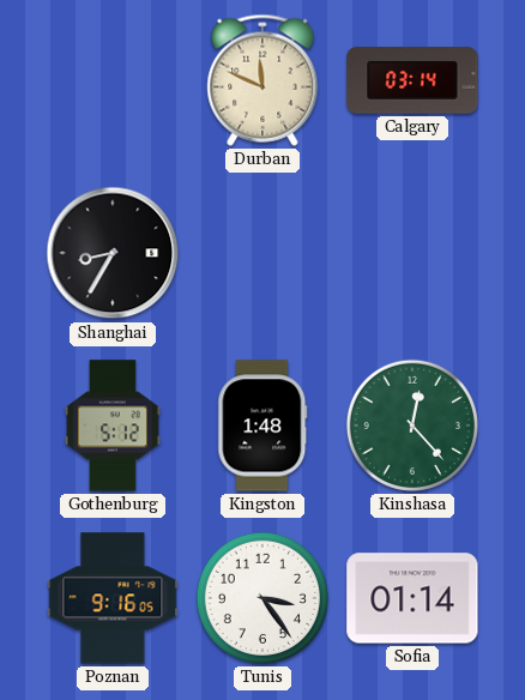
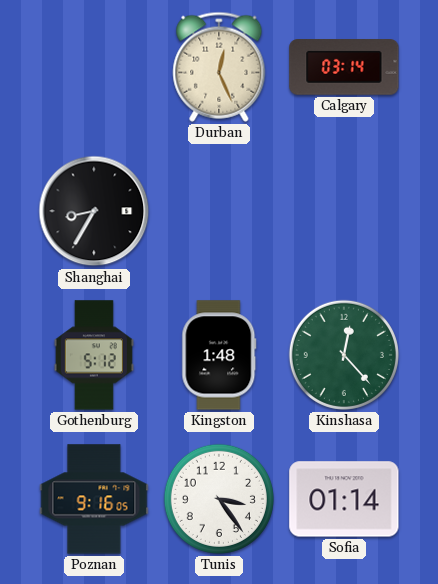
Durban: 11:49 -> 12:26 (219, 67)
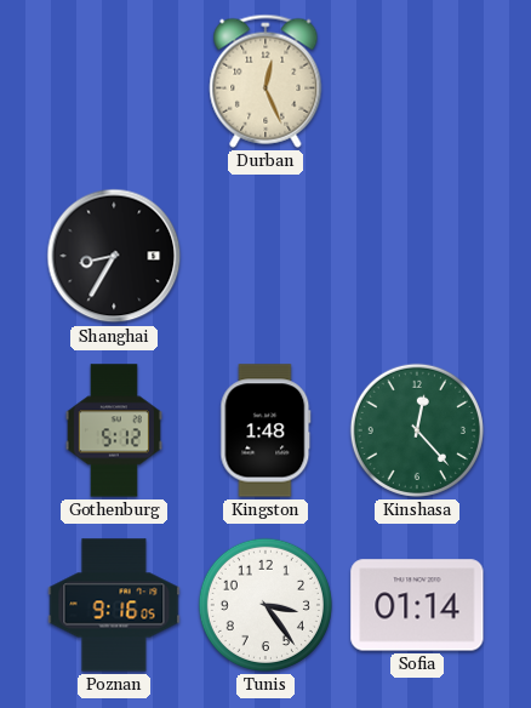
Calgary: 03:14 -> none (344, 67)
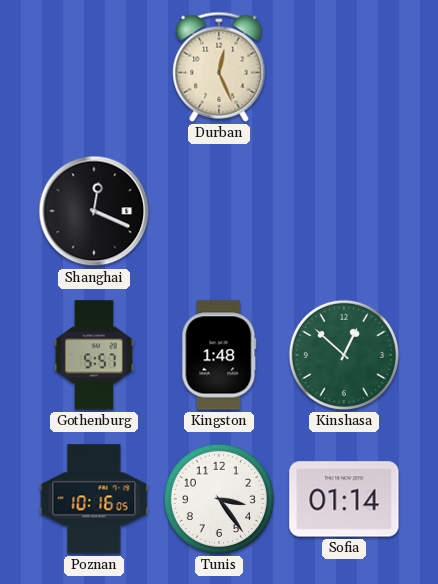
Shanghai: 8:35 -> 12:19 (94, 211)
Gothenburg: 5:12 -> 5:57 (94, 355)
Kinshasa: 12:23 -> 12:52 (344, 355)
Poznan: 9:16 -> 10:16 (94, 499)
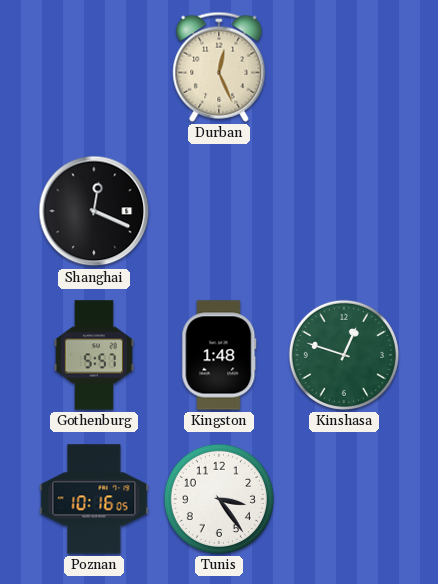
Kinshasa: 12:52 -> 12:48 (344, 355)
Sofia: 01:14 -> none (344, 499)
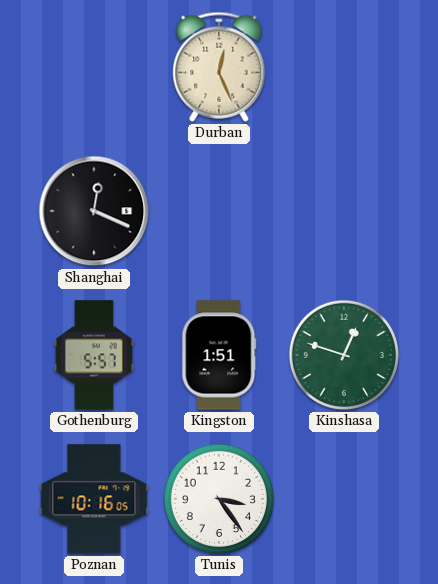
Kingston: 1:48 -> 1:51 (219, 355)
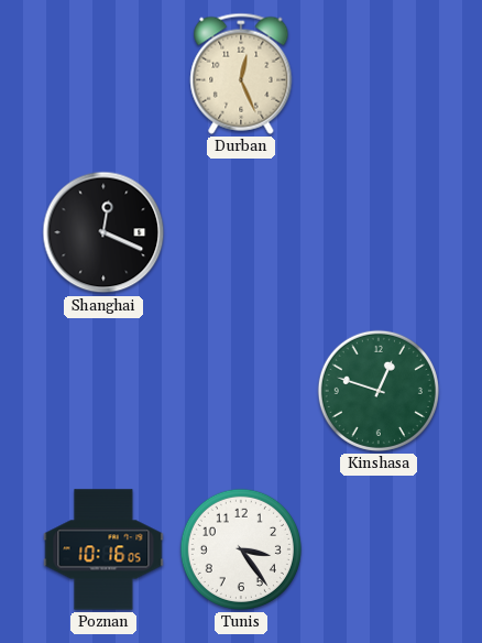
Gothenburg: 5:57 -> none (94, 355)
Kingston: 1:51 -> none (219, 355)
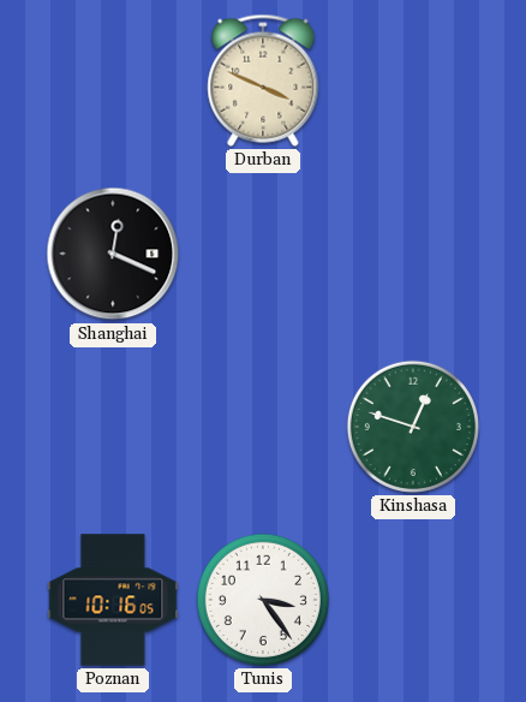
Durban: 12:26 -> 3:49 (263, 81)
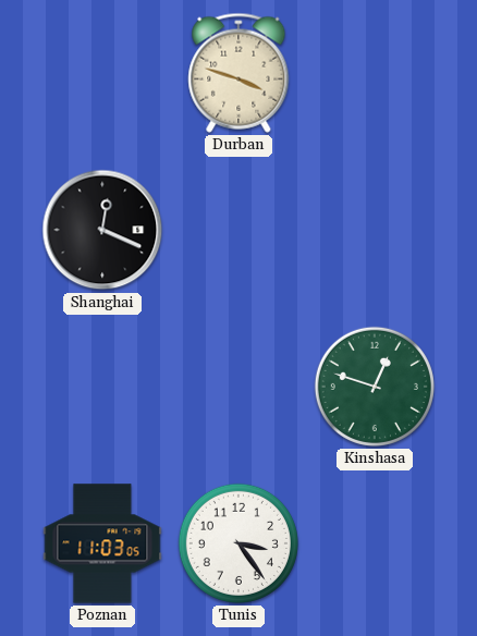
Durban: 3:49 -> 3:48 (238, 73)
Poznan: 10:16 -> 11:03 (102, 543)
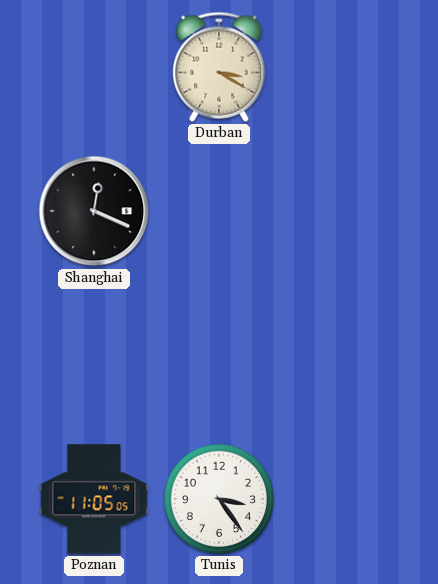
Durban: 3:48 -> 3:20 (219, 67)
Kinshasa: 12:48 -> none (375, 387)
Poznan: 11:03 -> 11:05 (94, 499)
